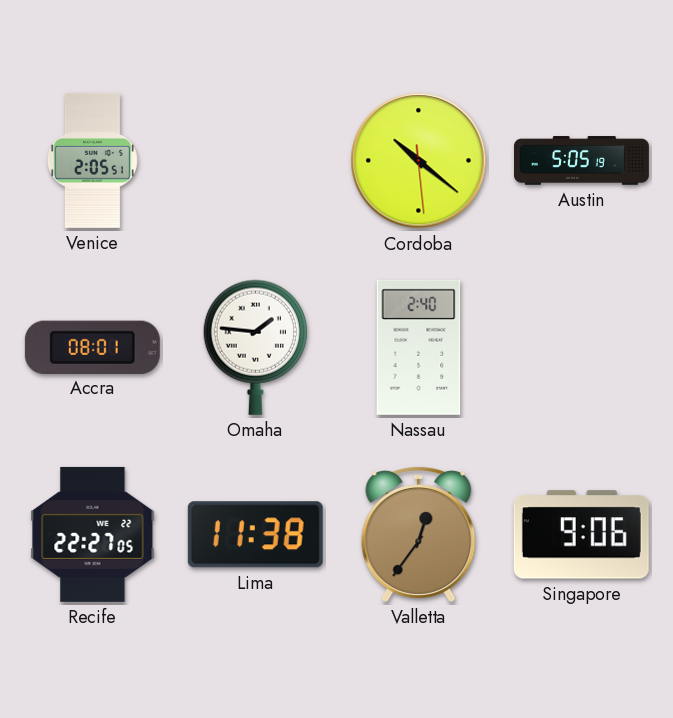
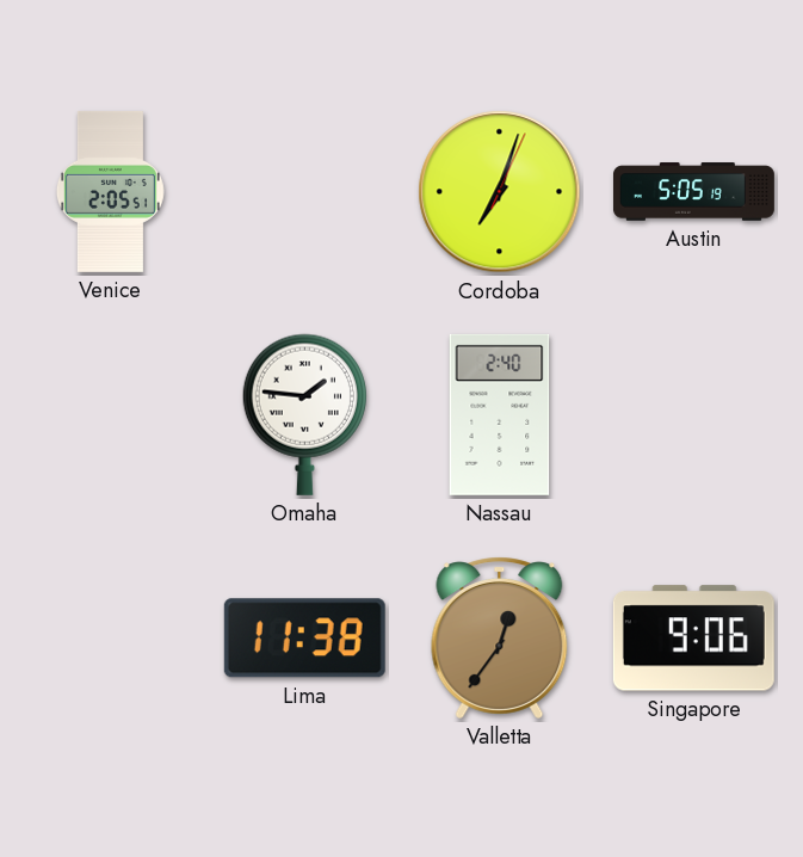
Cordoba: 10:21 -> 7:03 (500, 192)
Accra: 08:01 -> none (92, 347)
Recife: 22:27 -> none (93, 534)
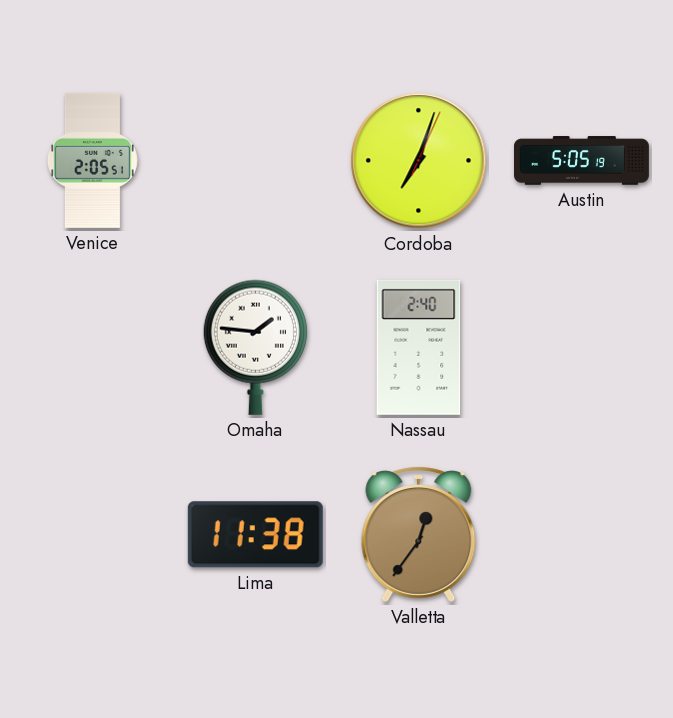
Singapore: 9:06 -> none (693, 639)
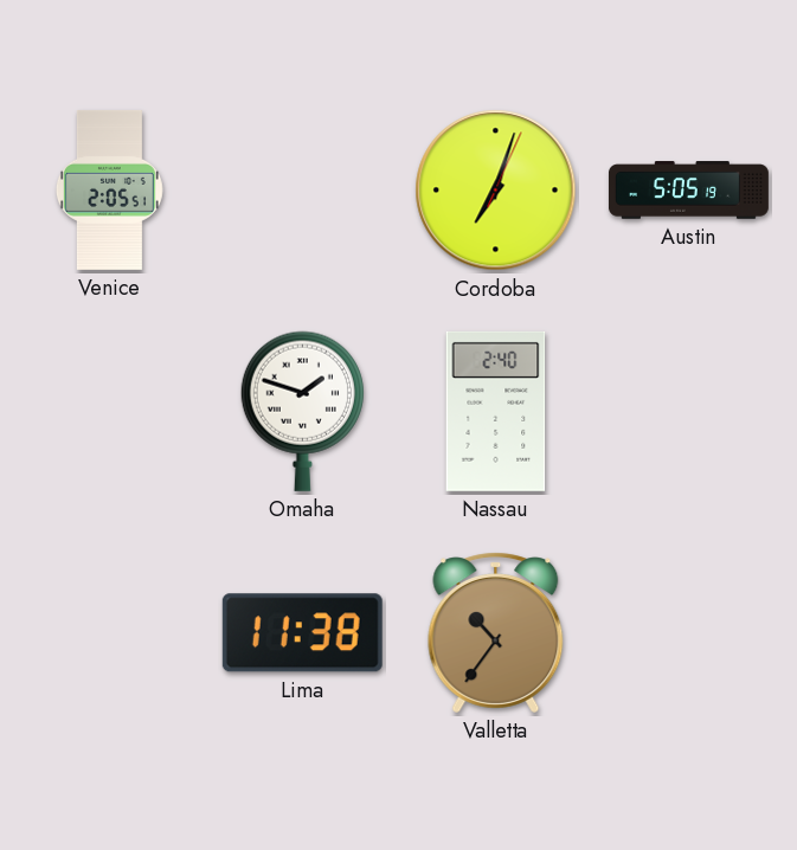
Omaha: 1:46 -> 1:48 (302, 411)
Valletta: 12:36 -> 10:36 (496, 632)
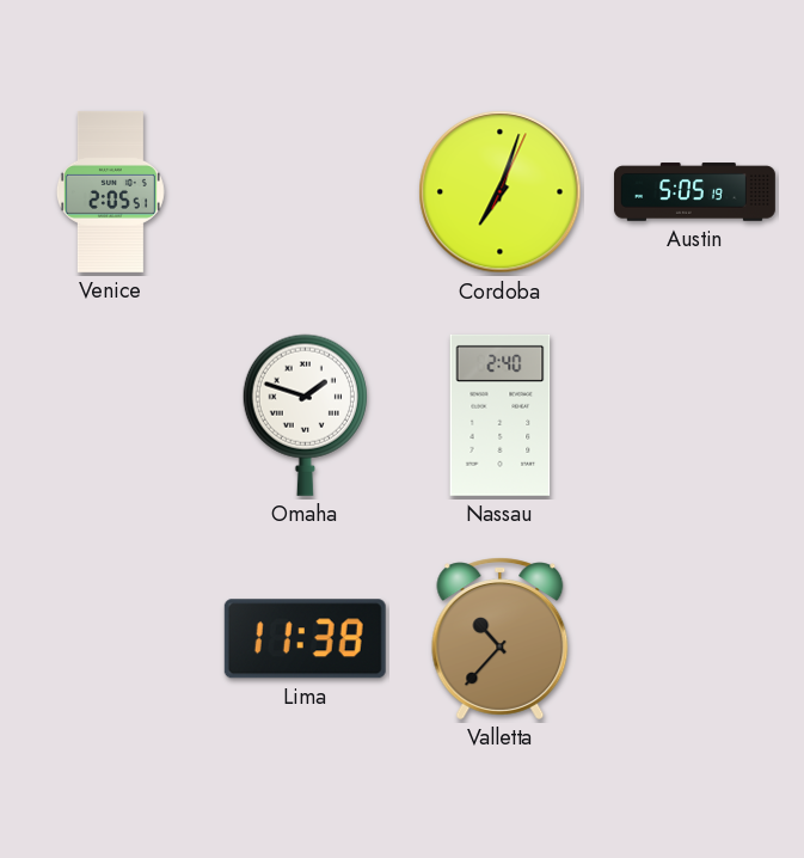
Valletta: 10:36 -> 10:37 (501, 638)
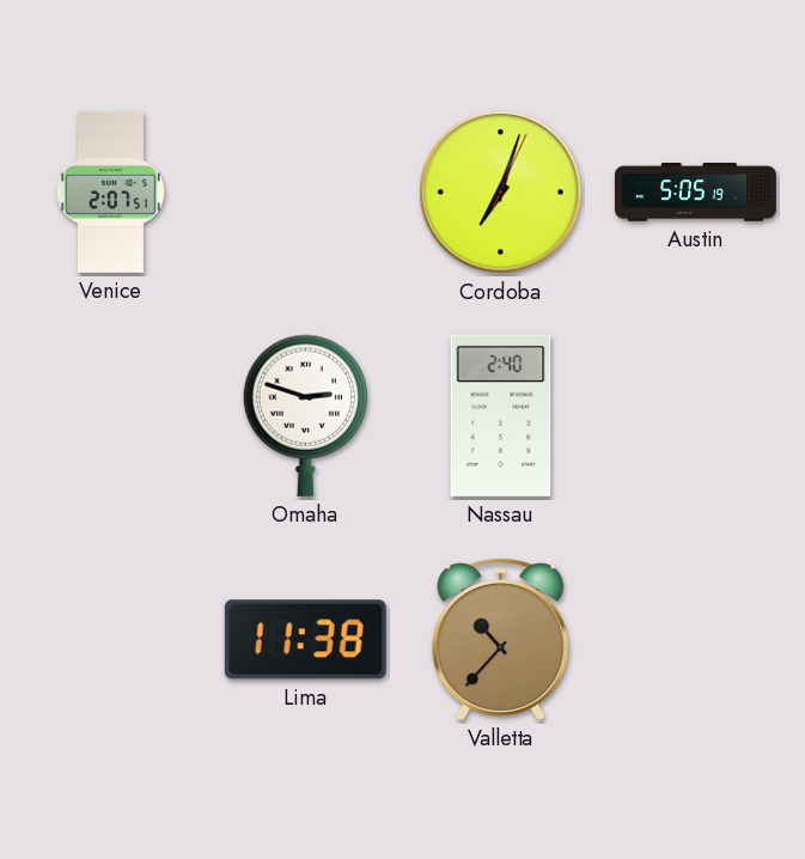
Venice: 2:05 -> 2:07 (110, 191)
Omaha: 1:48 -> 2:48 (305, 415)
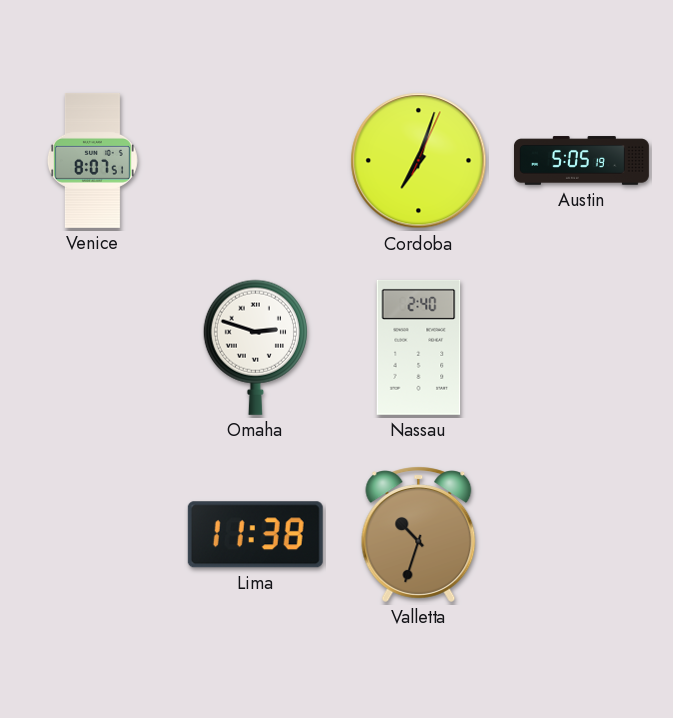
Venice: 2:07 -> 8:07 (92, 160)
Valletta: 10:37 -> 10:33 (419, 534)
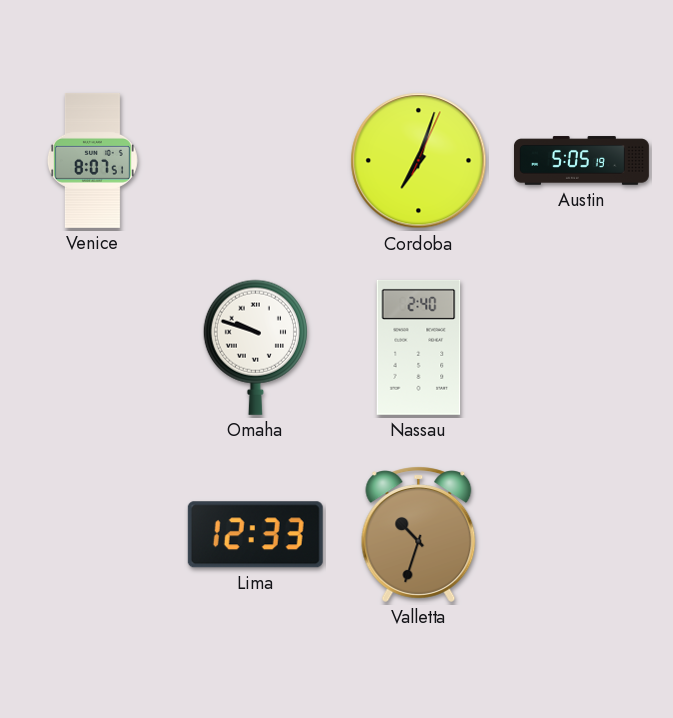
Omaha: 2:48 -> 9:48 (255, 347)
Lima: 11:38 -> 12:33 (255, 535)
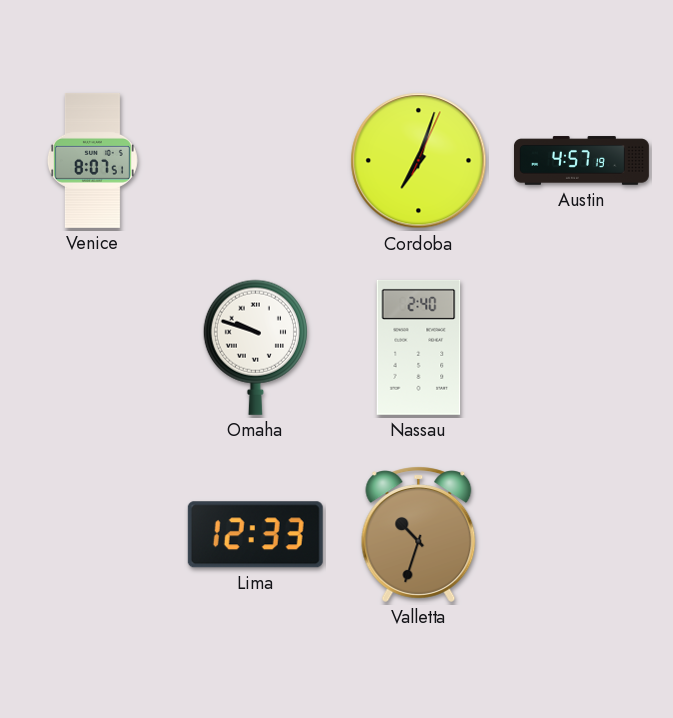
Austin: 5:05 -> 4:57 (582, 161)
